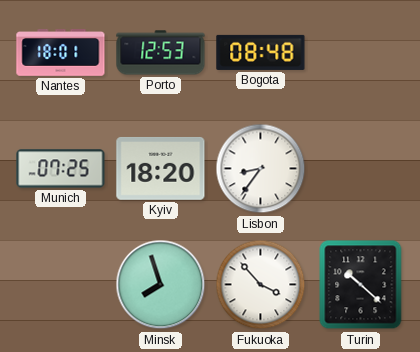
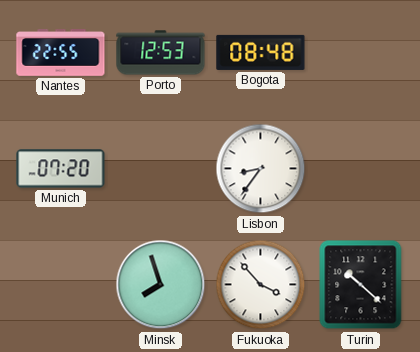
Nantes: 18:01 -> 22:55 (61, 53)
Munich: 07:25 -> 07:20 (61, 169)
Kyiv: 18:20 -> none (161, 168)
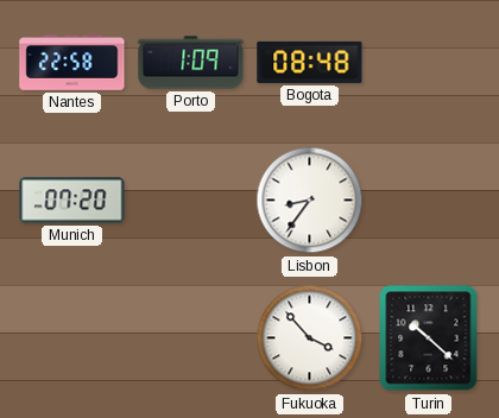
Nantes: 22:55 -> 22:58 (72, 63)
Porto: 12:53 -> 1:09 (191, 63)
Minsk: 7:57 -> none (161, 285)
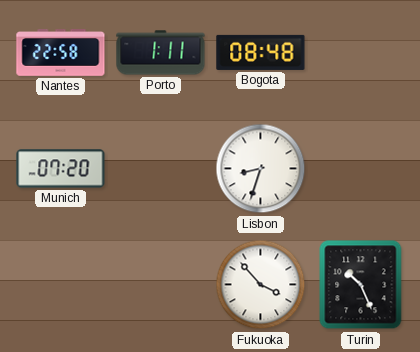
Porto: 1:09 -> 1:11 (161, 53)
Lisbon: 8:36 -> 8:33 (261, 169)
Turin: 10:22 -> 10:26 (361, 285)
